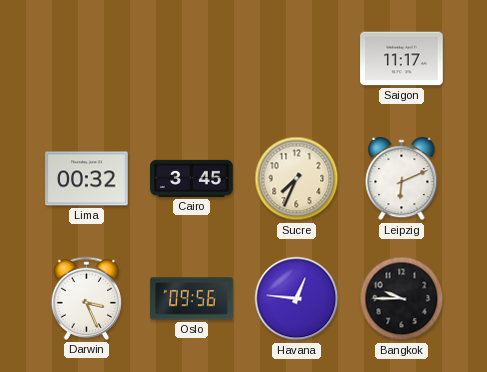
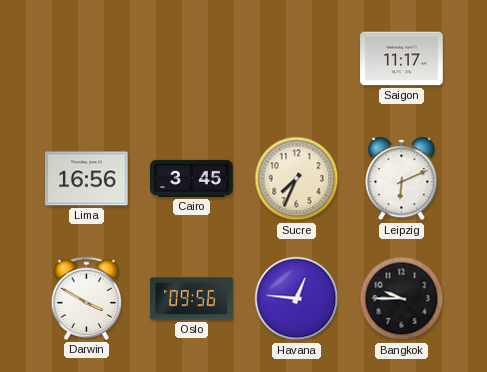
Lima: 00:32 -> 16:56 (87, 179)
Darwin: 3:26 -> 3:50 (87, 298)
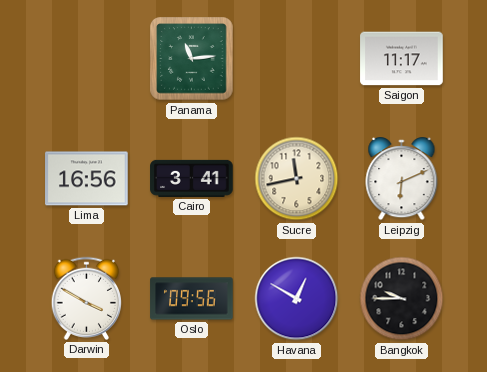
Panama: none -> 11:14 (192, 59)
Cairo: 3:45 -> 3:41 (192, 178)
Sucre: 7:34 -> 11:43 (297, 179)
Havana: 12:46 -> 12:50 (297, 299)
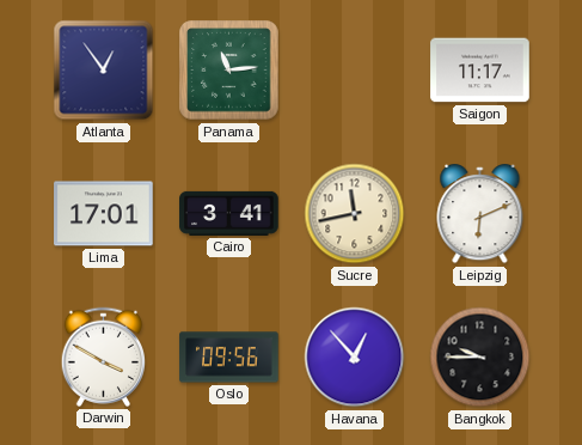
Atlanta: none -> 12:54 (104, 71)
Lima: 16:56 -> 17:01 (104, 214)
Havana: 12:50 -> 12:53 (355, 358)
